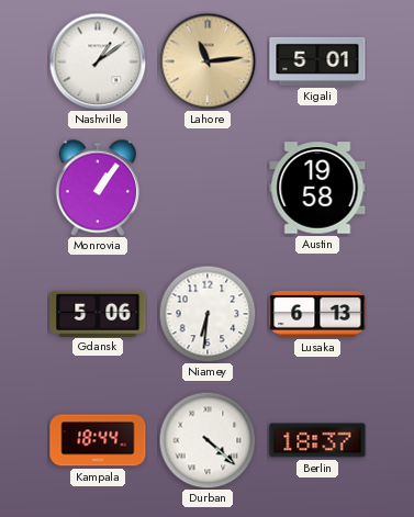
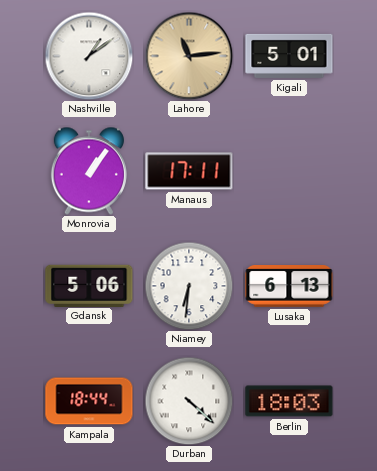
Manaus: none -> 17:11 (189, 171)
Austin: 19:58 -> none (317, 188)
Berlin: 18:37 -> 18:03 (289, 401)
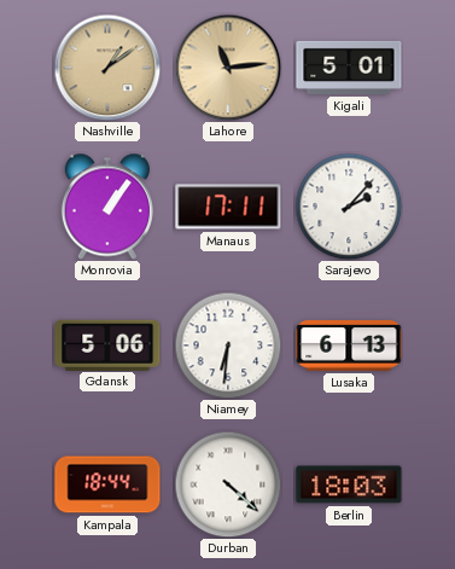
Nashville dial: white -> champagne (107, 68)
Sarajevo: none -> 2:07 (349, 207)
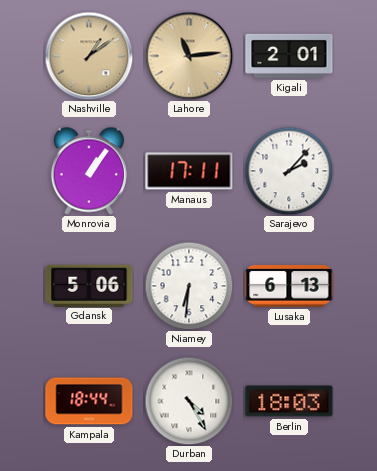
Kigali: 5:01 -> 2:01 (289, 56)
Durban: 4:22 -> 4:25 (189, 401)
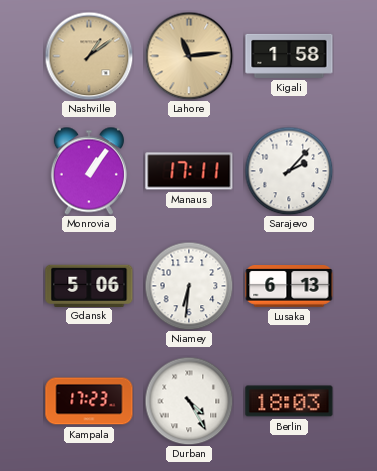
Kigali: 2:01 -> 1:58 (289, 56)
Kampala: 18:44 -> 17:23 (89, 401)
